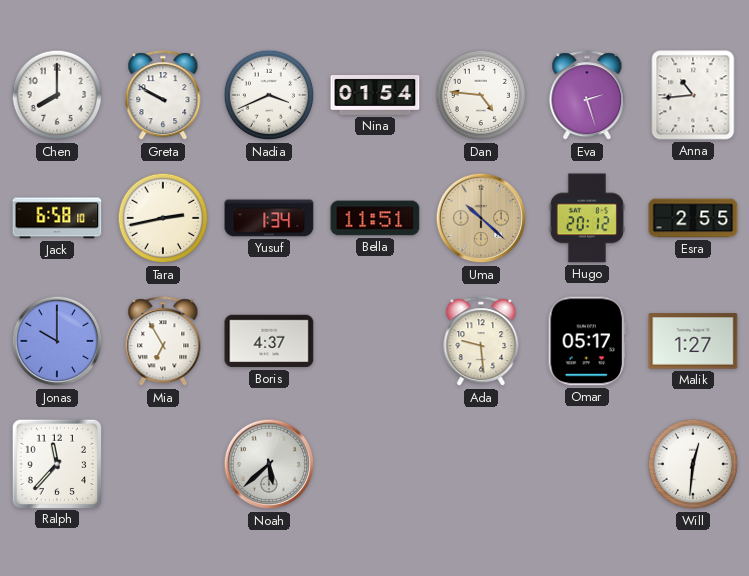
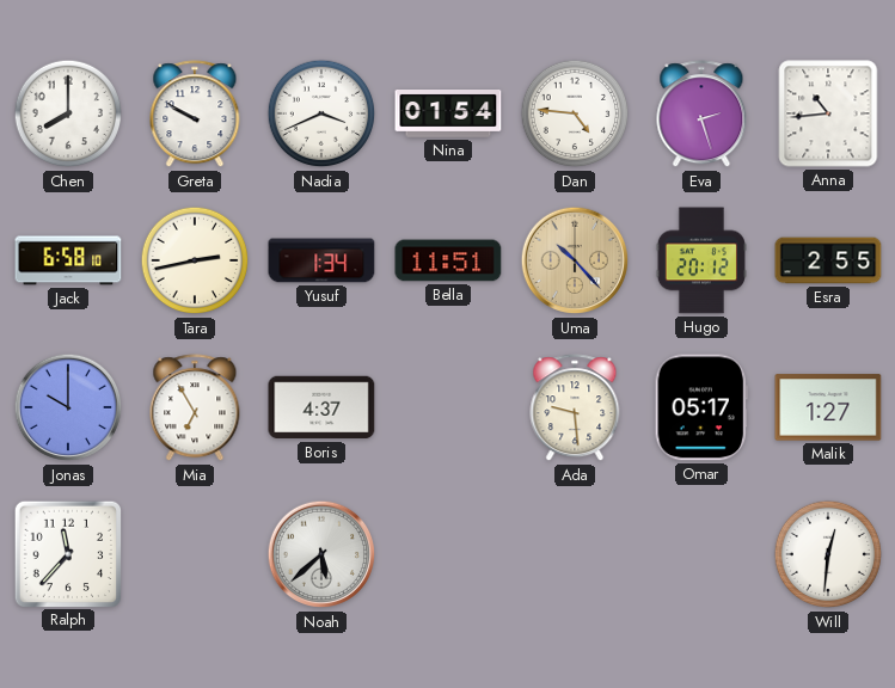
Uma: 10:22 -> 10:23 (575, 260)
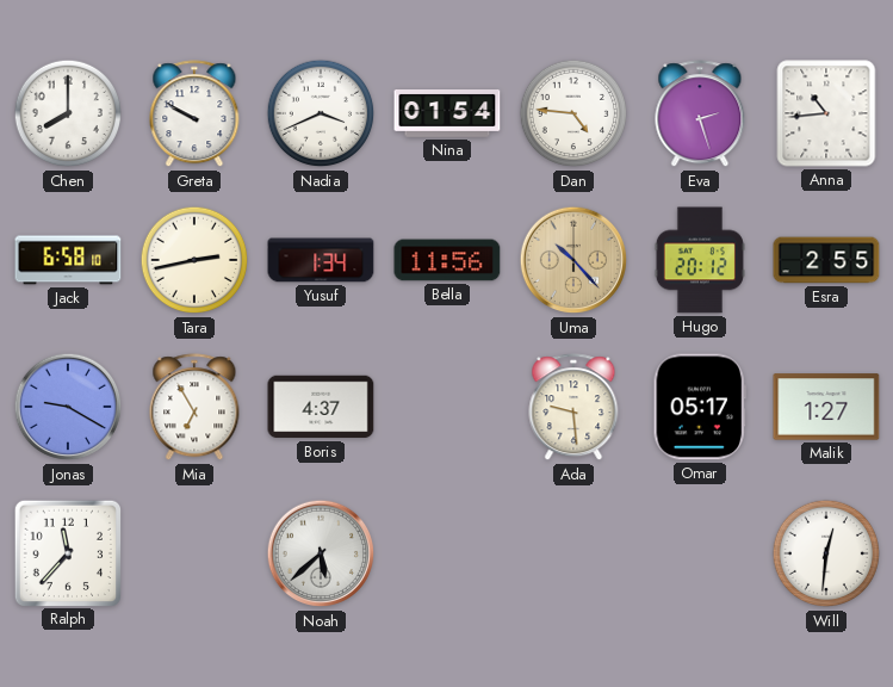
Bella: 11:51 -> 11:56 (447, 260)
Jonas: 10:00 -> 9:20 (68, 407)
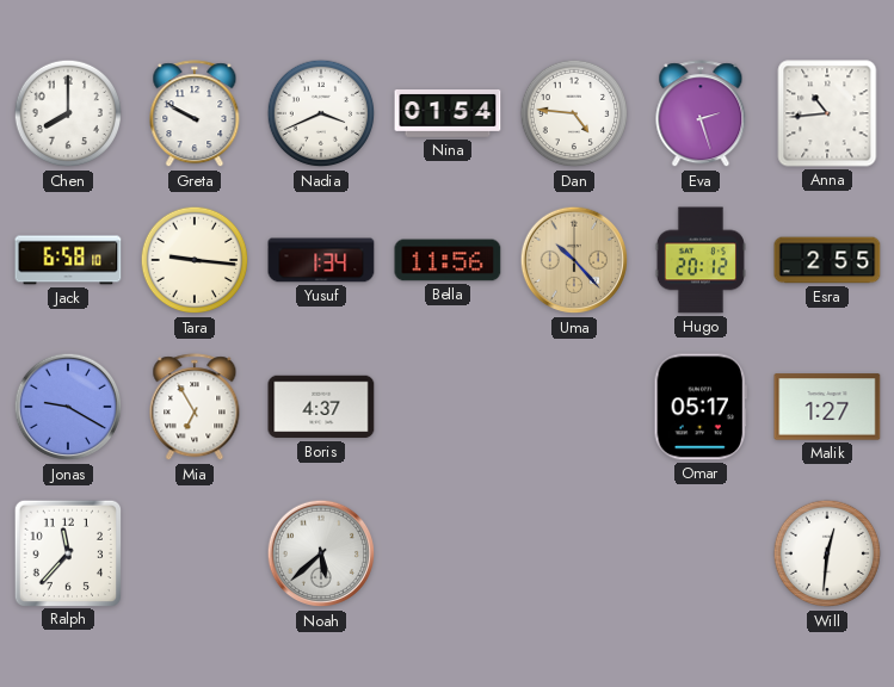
Tara: 2:43 -> 9:16 (195, 260)
Ada: 9:29 -> none (573, 408)
